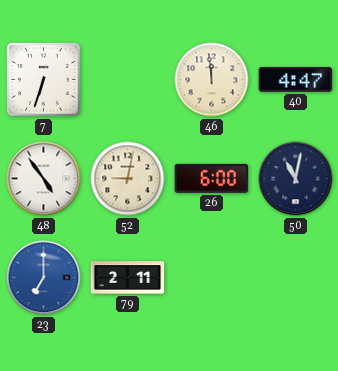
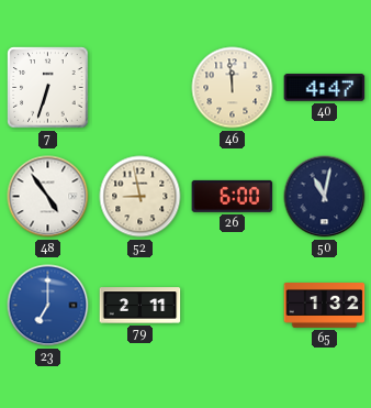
52: 9:02 -> 8:58 (140, 197)
65: none -> 1:32 (325, 306)
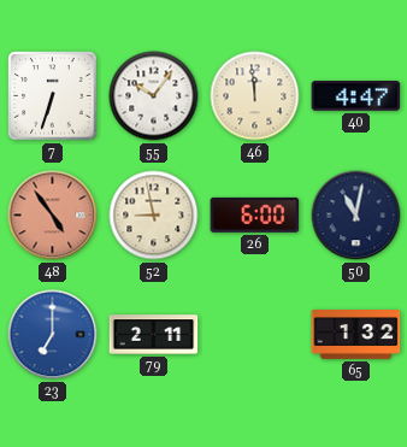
55: none -> 10:06 (154, 96)
48 dial: white -> salmon (53, 216)
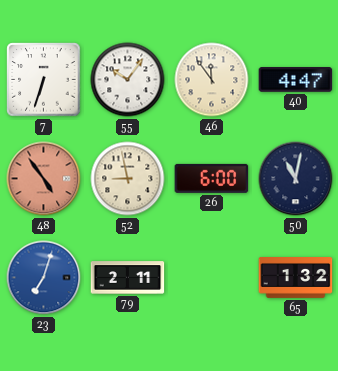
46: 11:59 -> 11:54 (212, 80)
23: 7:00 -> 7:03 (44, 278)
